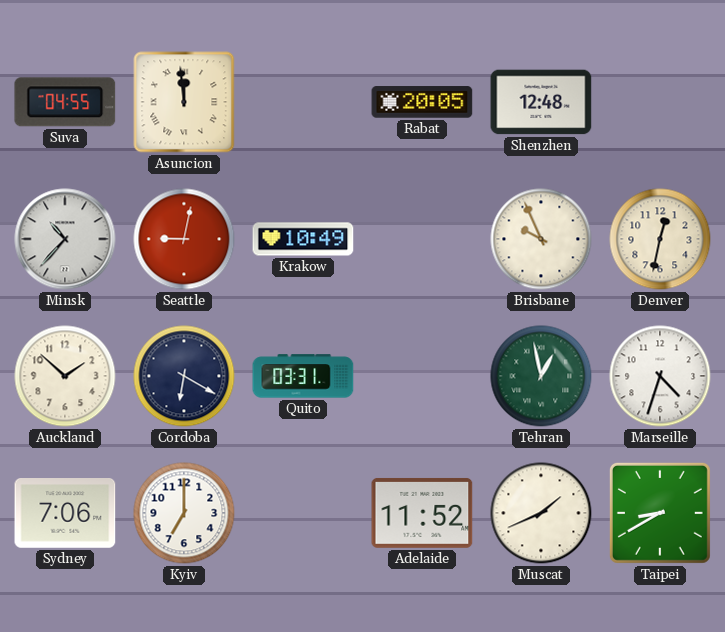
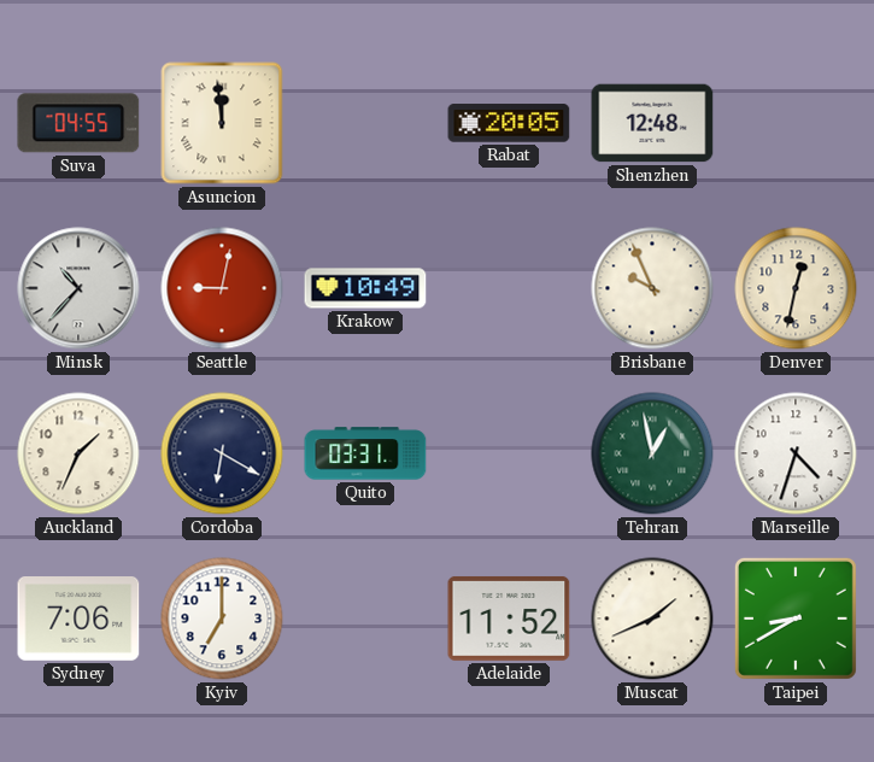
Auckland: 1:52 -> 1:34 (78, 453)
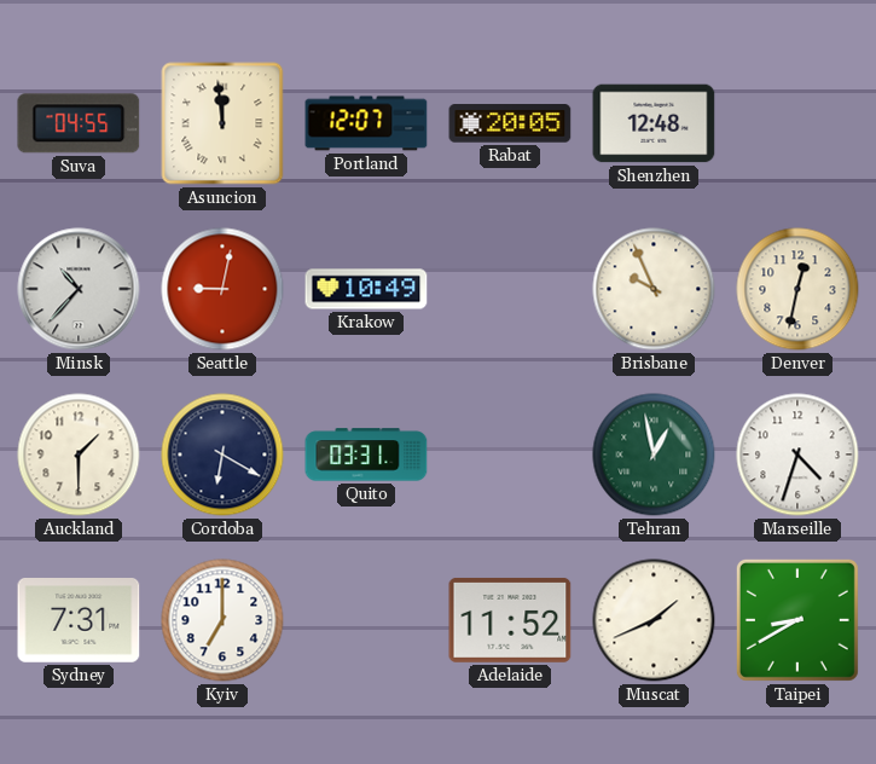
Portland: none -> 12:07 (366, 123)
Auckland: 1:34 -> 1:30 (79, 455)
Sydney: 7:06 -> 7:31 (79, 621)
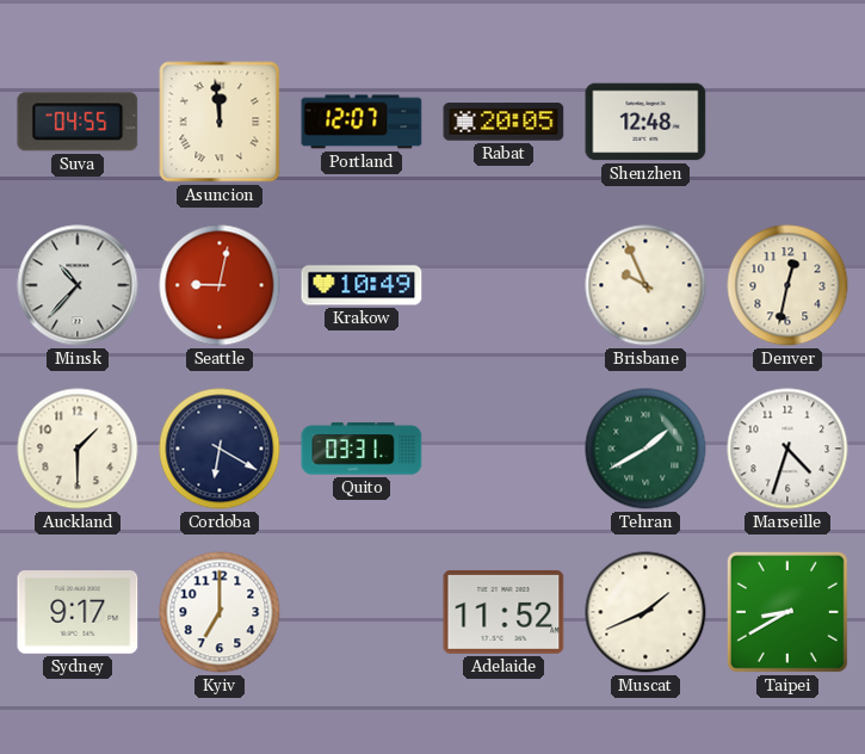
Tehran: 12:58 -> 1:40 (645, 449)
Sydney: 7:31 -> 9:17 (78, 613)
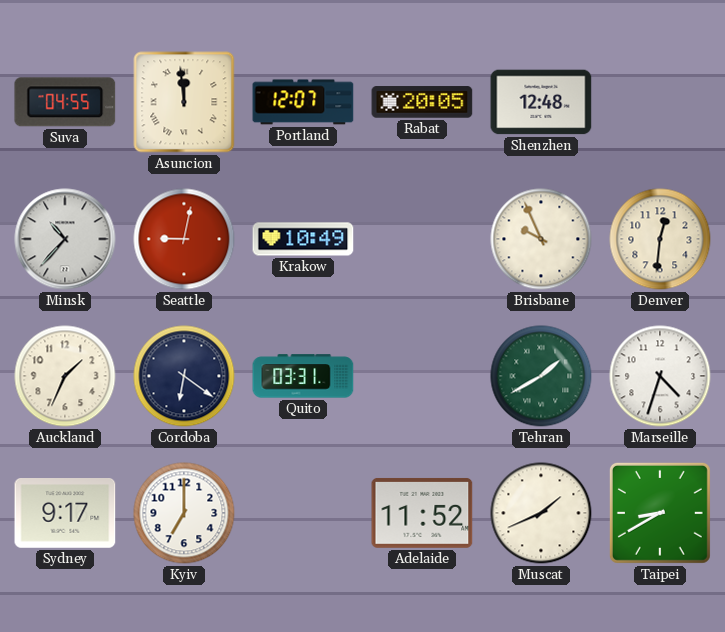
Denver: 12:32 -> 12:31 (660, 239)
Auckland: 1:30 -> 1:34 (65, 376)
Cordoba: 6:20 -> 6:21 (184, 376)
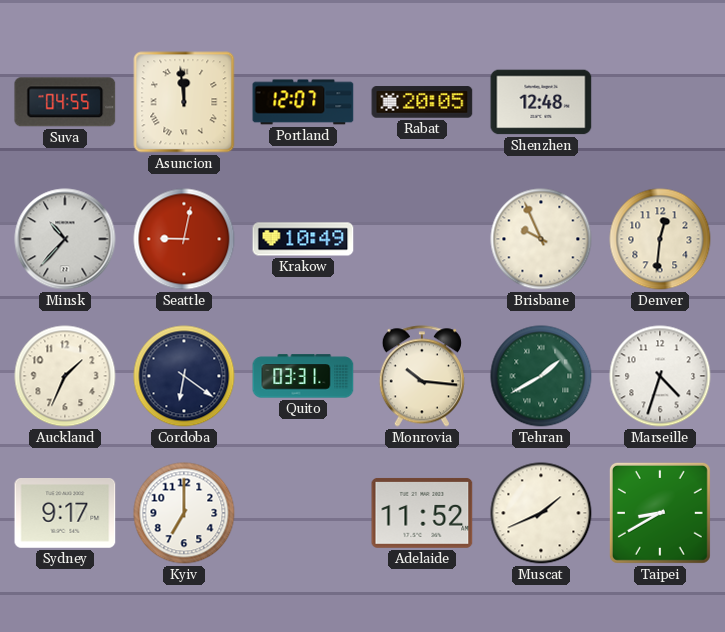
Monrovia: none -> 10:16 (422, 376)
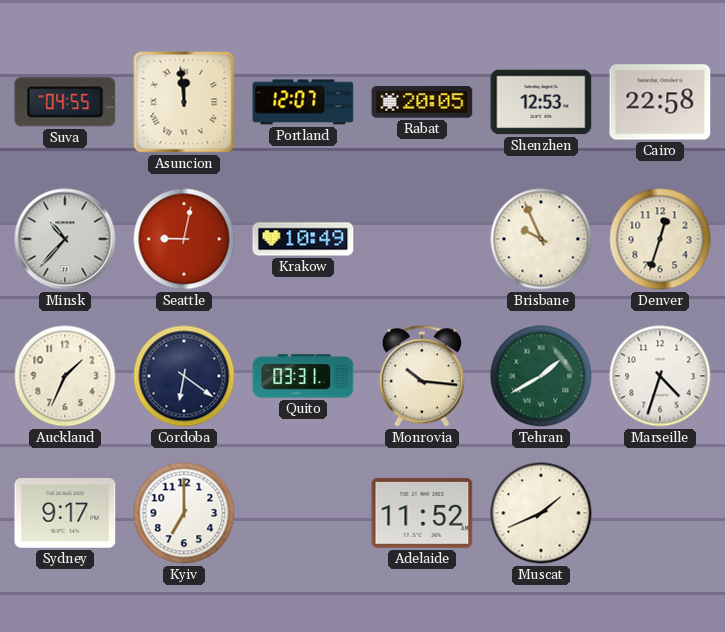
Shenzhen: 12:48 -> 12:53 (541, 102)
Cairo: none -> 22:58 (660, 102)
Denver: 12:31 -> 12:33 (660, 239)
Taipei: 8:40 -> none (660, 513)
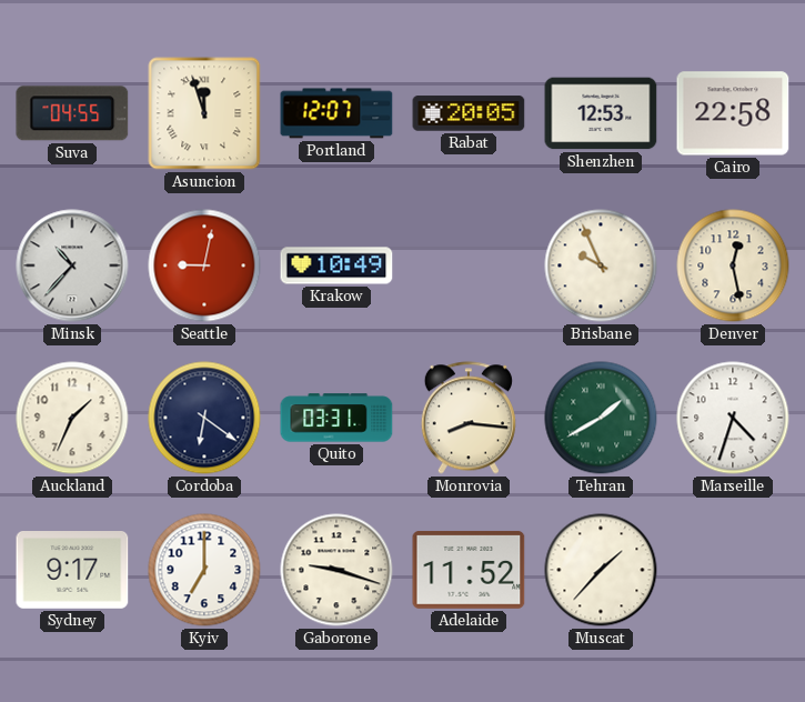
Asuncion: 11:59 -> 11:57 (204, 113)
Denver: 12:33 -> 12:28 (733, 265)
Monrovia: 10:16 -> 8:16 (469, 418)
Gaborone: none -> 9:18 (336, 570)
Muscat: 1:41 -> 1:37 (601, 570)
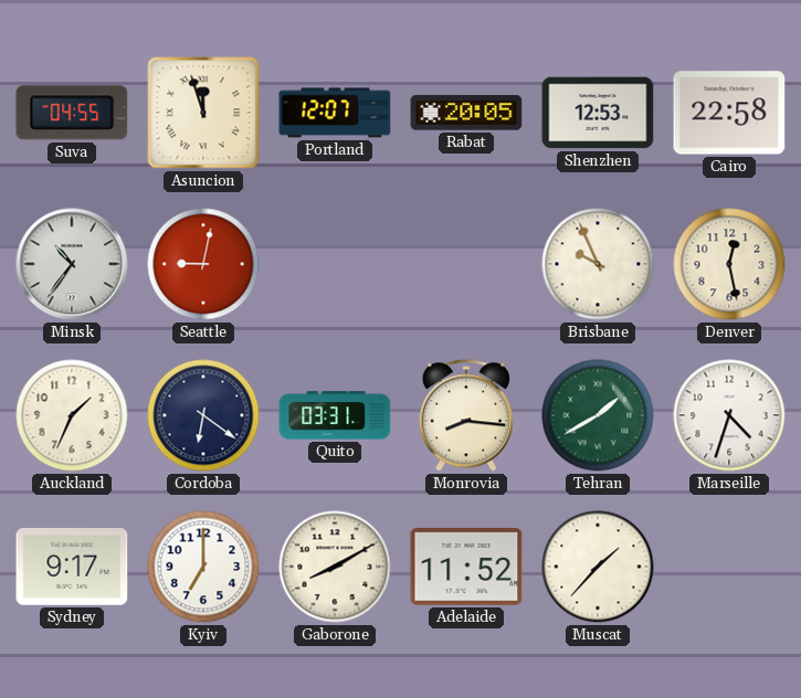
Minsk: 10:37 -> 10:36 (72, 264)
Krakow: 10:49 -> none (336, 265)
Gaborone: 9:18 -> 8:10 (335, 567)
